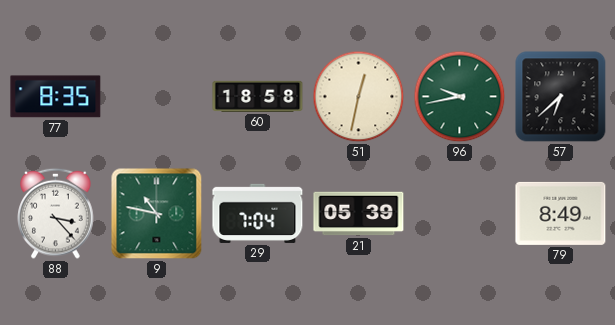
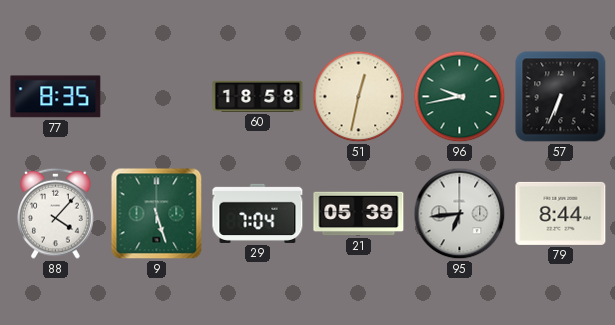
57: 6:38 -> 6:34 (561, 97)
88: 3:23 -> 4:07 (56, 213)
9: 10:47 -> 5:27 (157, 214)
95: none -> 6:44 (460, 214)
79: 8:49 -> 8:44 (561, 213)
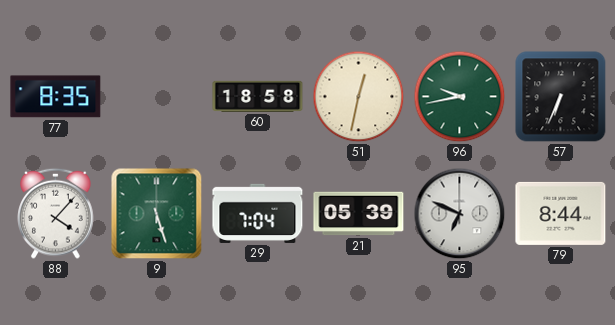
95: 6:44 -> 6:49 (460, 214)
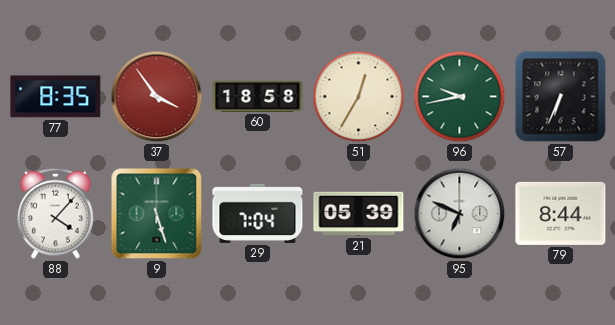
37: none -> 3:54 (157, 97)
51: 12:32 -> 12:35 (359, 97)
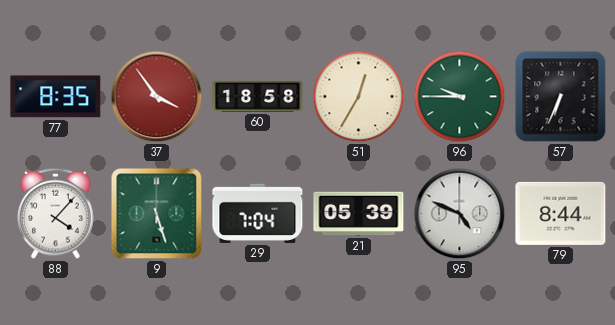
96: 9:43 -> 9:45 (460, 97)
95: 6:49 -> 4:49 (460, 214)
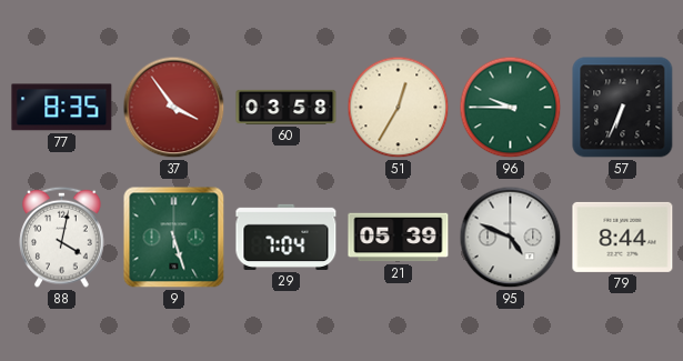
60: 18:58 -> 03:58 (287, 107)
88: 4:07 -> 4:02 (62, 237)
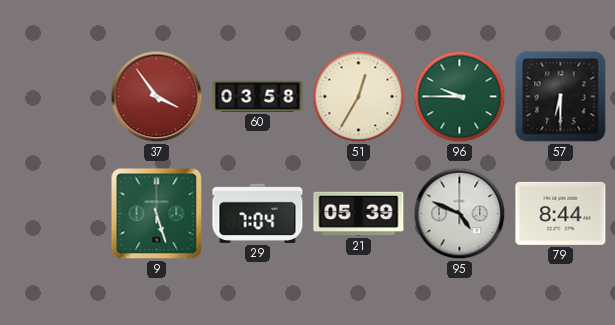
77: 8:35 -> none (62, 108)
57: 6:34 -> 6:30 (561, 97)
88: 4:02 -> none (62, 237)
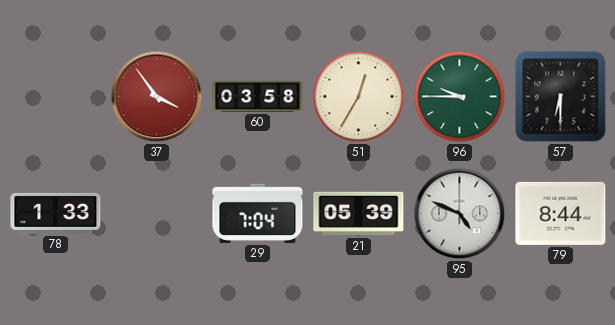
78: none -> 1:33 (56, 213)
9: 5:27 -> none (157, 214)
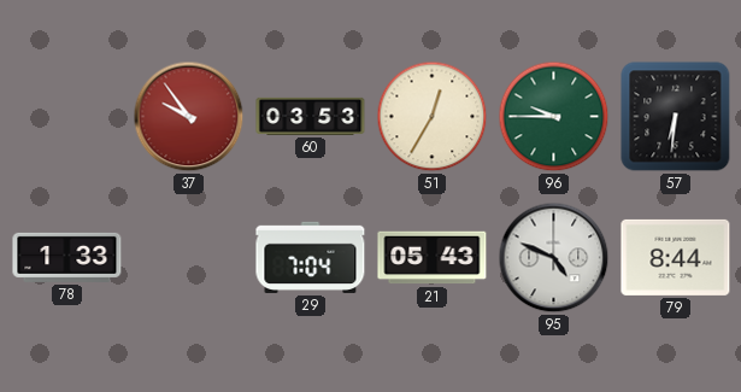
37: 3:54 -> 9:54 (189, 117)
60: 03:58 -> 03:53 (311, 116)
57: 6:30 -> 6:31 (676, 117)
21: 05:39 -> 05:43 (433, 258)
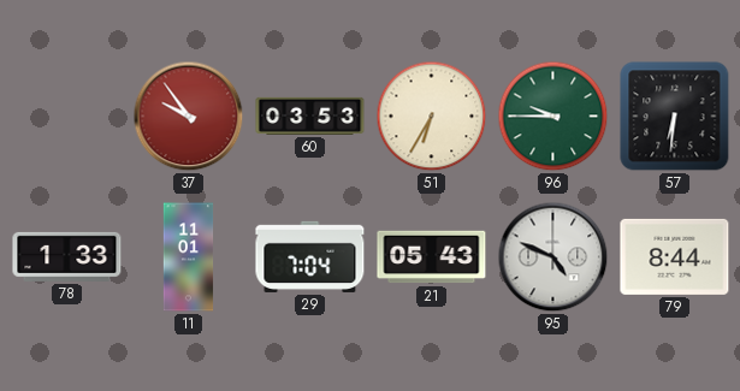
51: 12:35 -> 6:35 (432, 117)
11: none -> 11:01 (189, 257)
